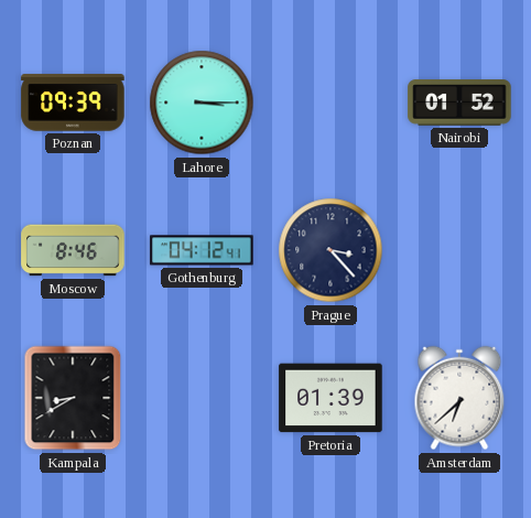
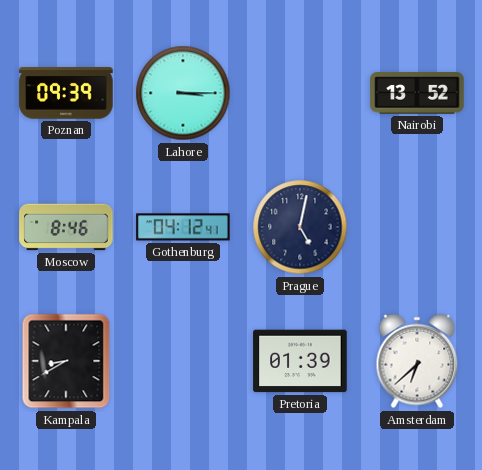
Nairobi: 01:52 -> 13:52 (417, 93)
Prague: 3:23 -> 5:02 (300, 227)
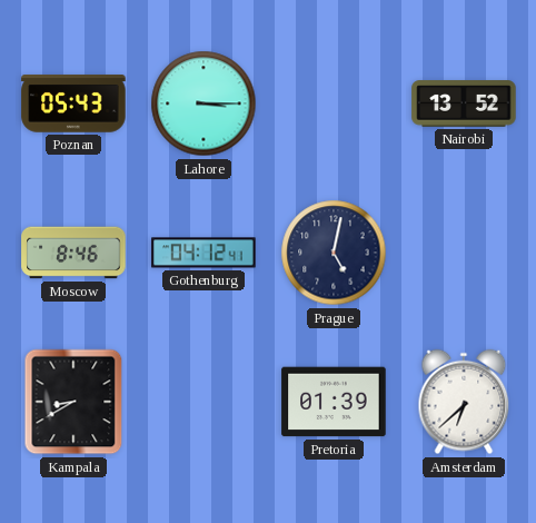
Poznan: 09:39 -> 05:43 (73, 103)
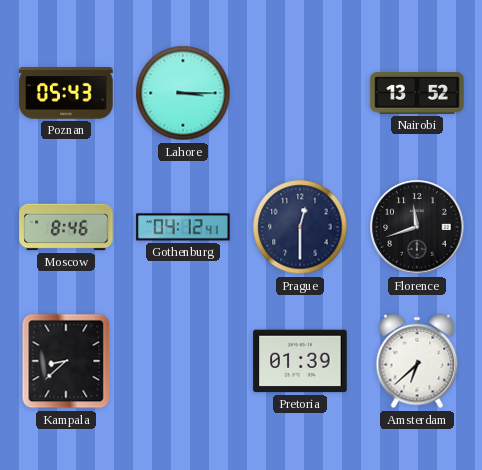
Prague: 5:02 -> 12:30 (300, 227)
Florence: none -> 11:42 (417, 227)
Kampala: 8:40 -> 8:38 (66, 361)
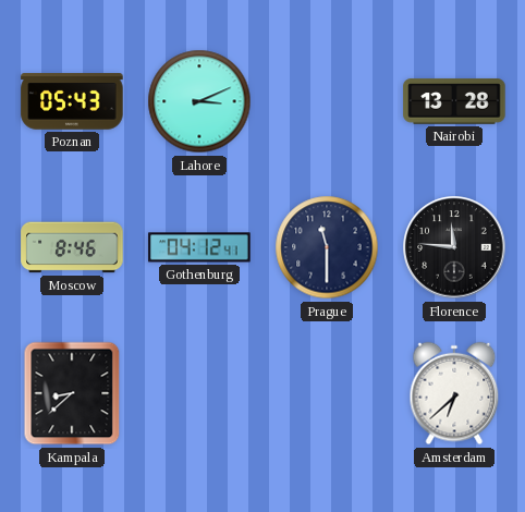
Lahore: 3:15 -> 3:11 (199, 101)
Nairobi: 13:52 -> 13:28 (454, 101)
Prague: 12:30 -> 11:30 (327, 247)
Florence: 11:42 -> 11:46 (454, 247)
Pretoria: 01:39 -> none (300, 361)
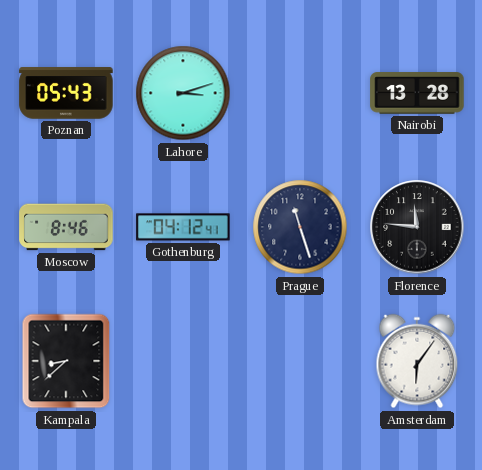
Lahore: 3:11 -> 3:12 (183, 93)
Prague: 11:30 -> 11:27 (300, 227)
Amsterdam: 6:38 -> 6:06 (417, 361)
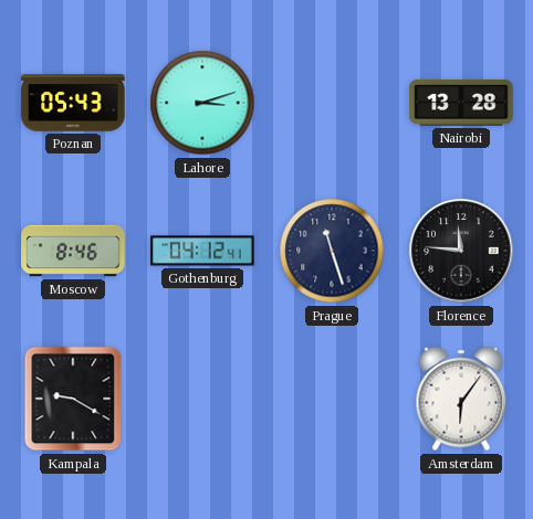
Kampala: 8:38 -> 9:20 (73, 399)
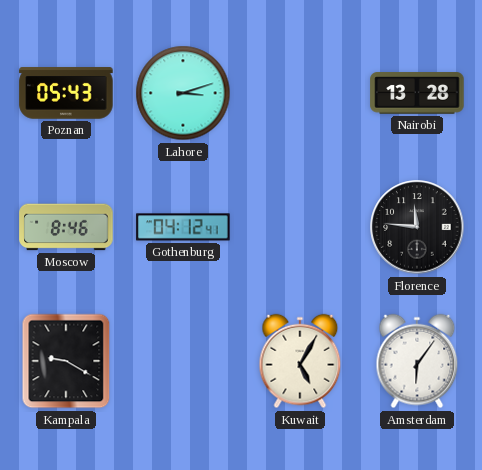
Prague: 11:27 -> none (332, 251)
Kuwait: none -> 5:05 (300, 361)
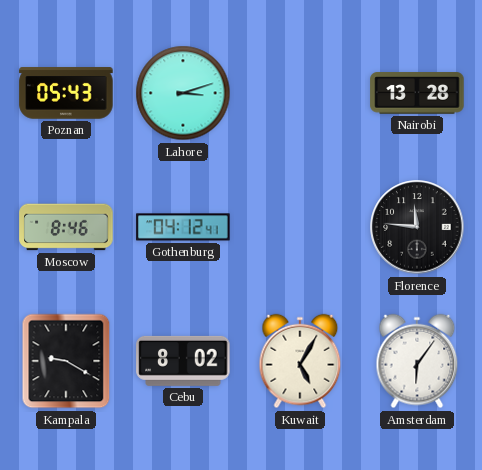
Cebu: none -> 8:02 (183, 361)
